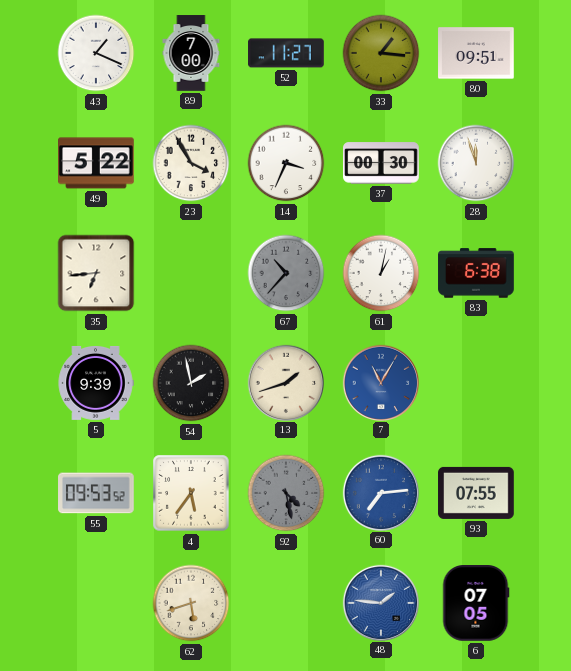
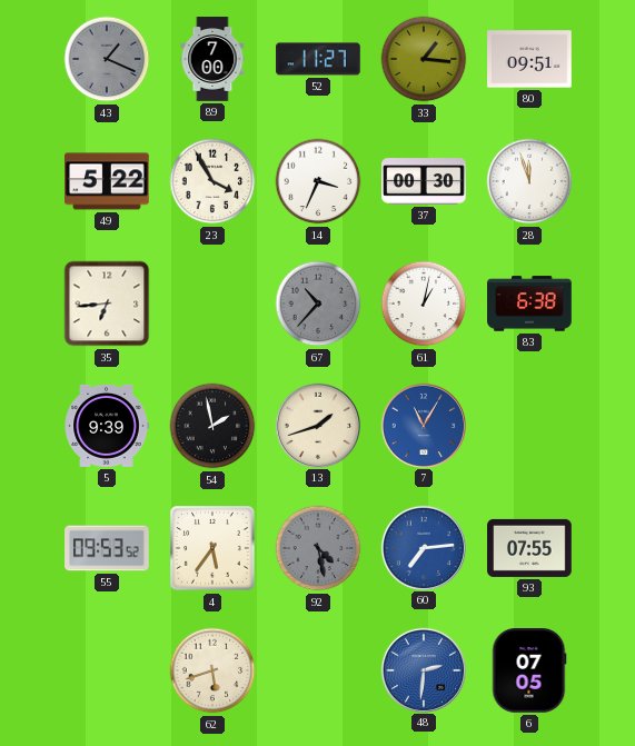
43 dial: white -> grey (107, 59)
48: 1:46 -> 2:31 (423, 669)
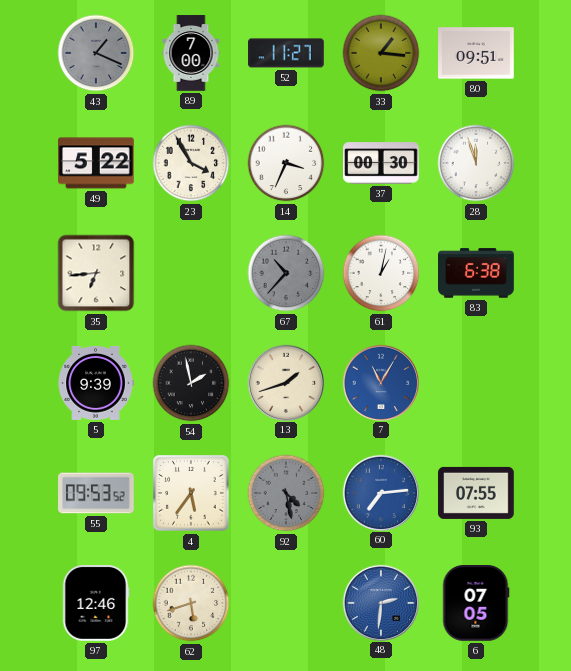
97: none -> 12:46 (96, 603)
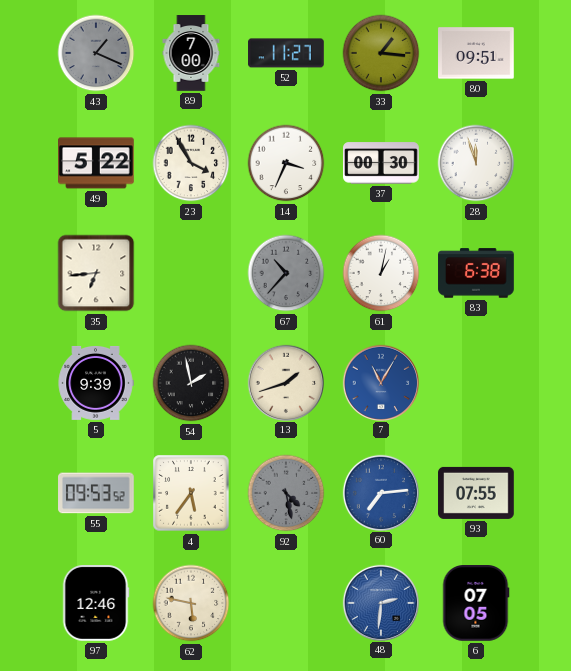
62: 5:42 -> 5:47 (191, 603)
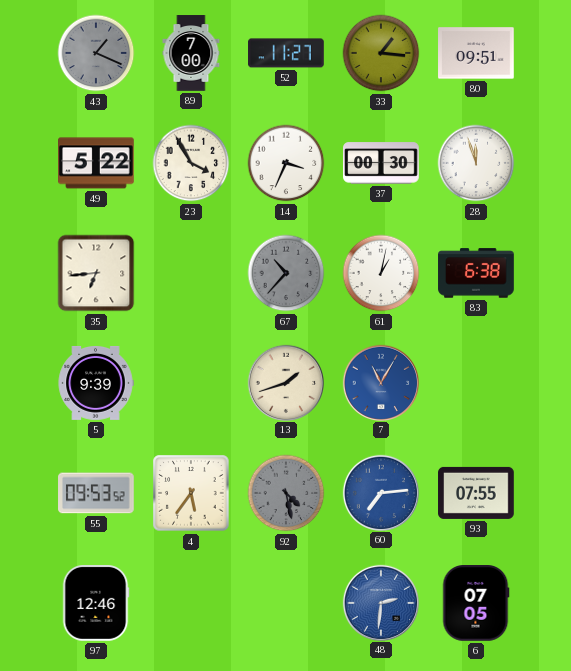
54: 1:58 -> none (191, 383)
62: 5:47 -> none (191, 603)
